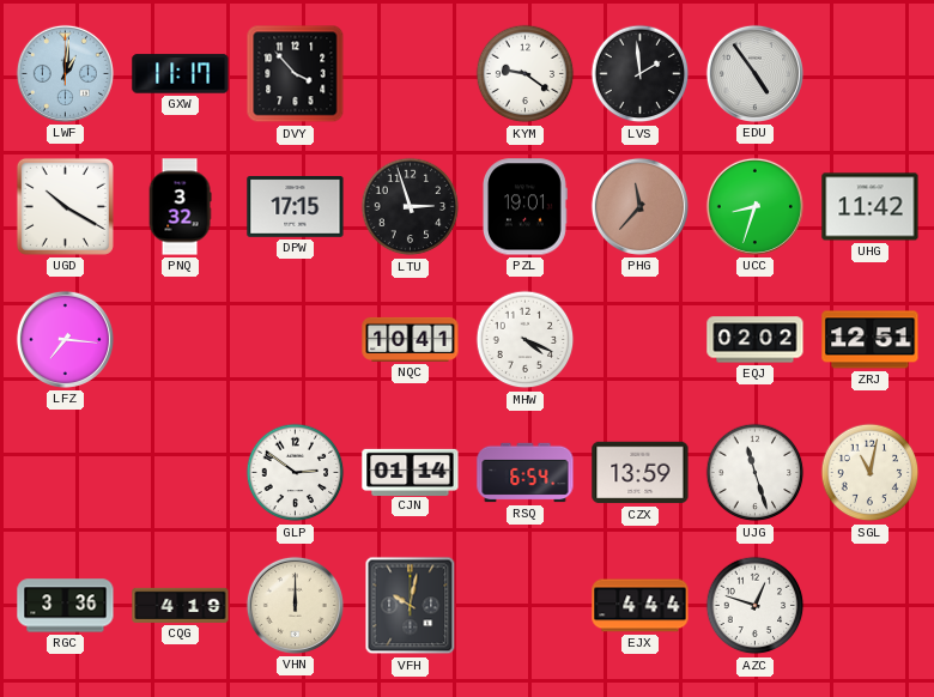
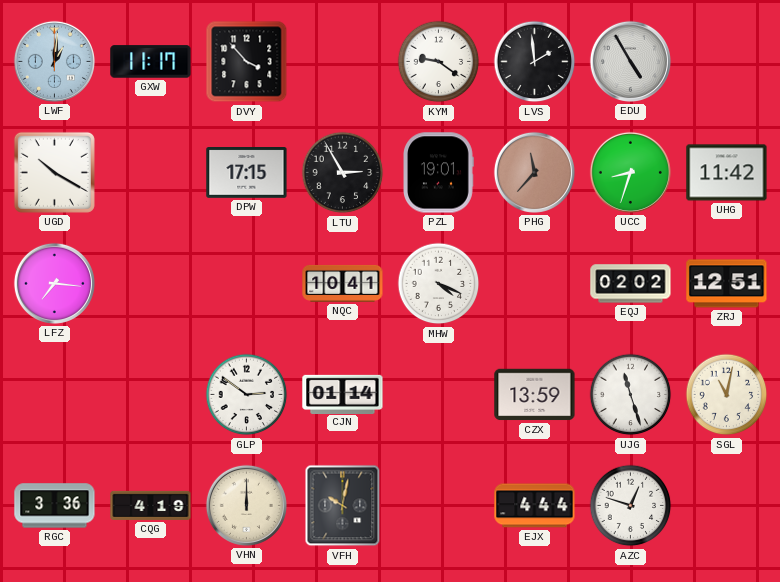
EDU: 4:54 -> 4:55 (630, 61)
PNQ: 3:32 -> none (180, 207)
LTU: 2:57 -> 2:55 (343, 173)
RSQ: 6:54 -> none (526, 473)
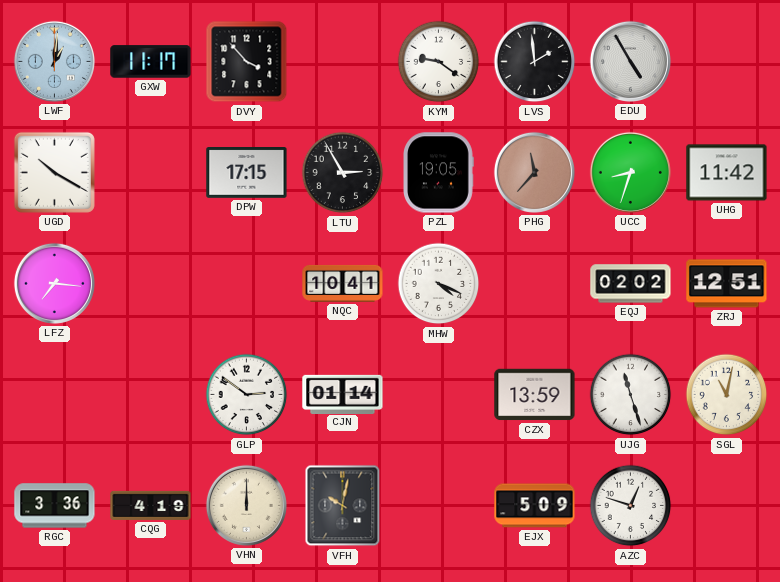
PZL: 19:01 -> 19:05 (439, 173)
EJX: 4:44 -> 5:09 (535, 506)
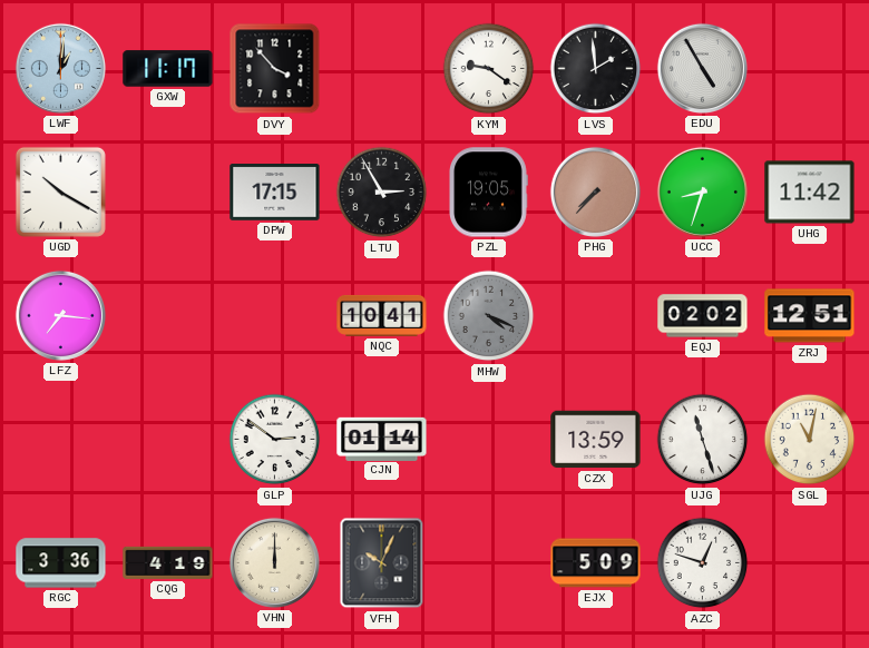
PHG: 11:37 -> 7:37 (595, 192)
MHW dial: white -> grey (489, 316)
VFH: 10:02 -> 10:04 (382, 563)
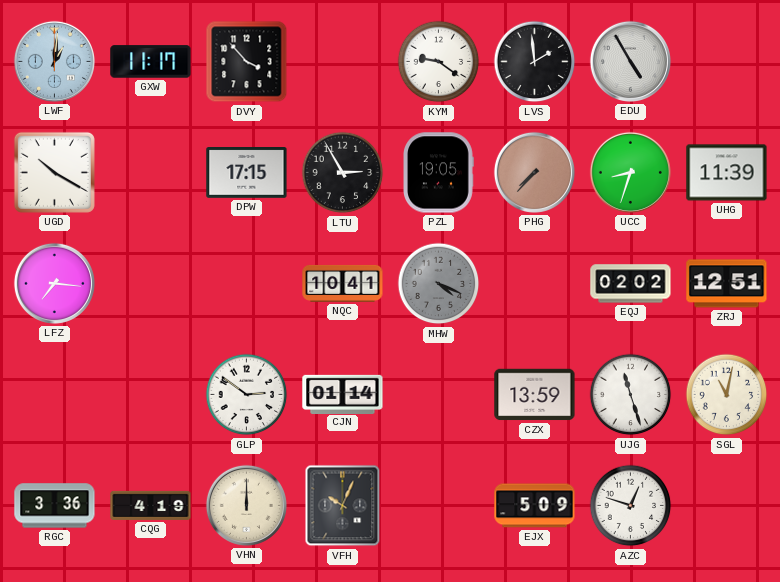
UHG: 11:42 -> 11:39 (727, 173)
